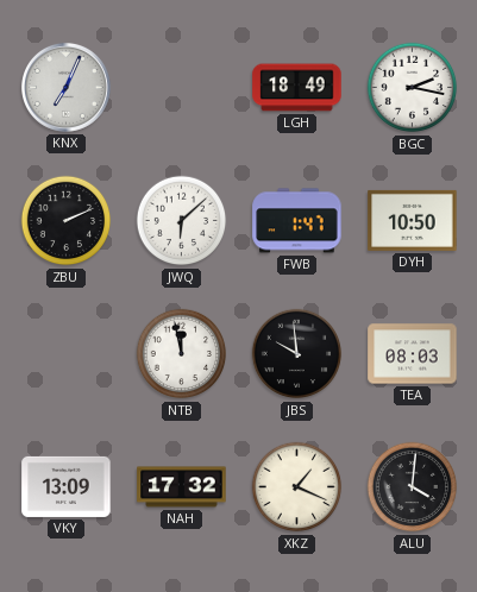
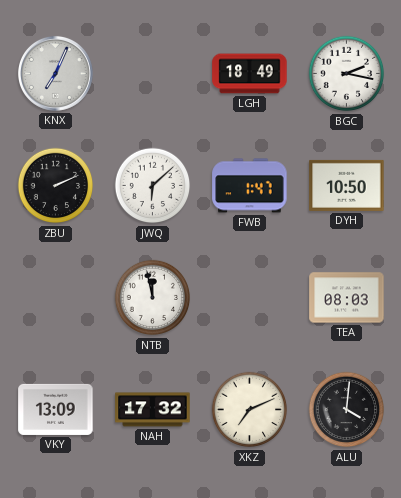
JBS: 9:59 -> none (297, 354)
XKZ: 1:19 -> 7:11 (250, 410)
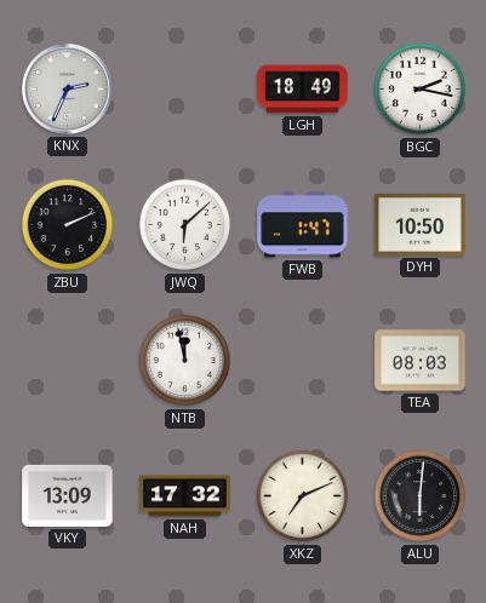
KNX: 7:04 -> 2:34 (67, 88)
ALU: 4:01 -> 6:01 (421, 496)
